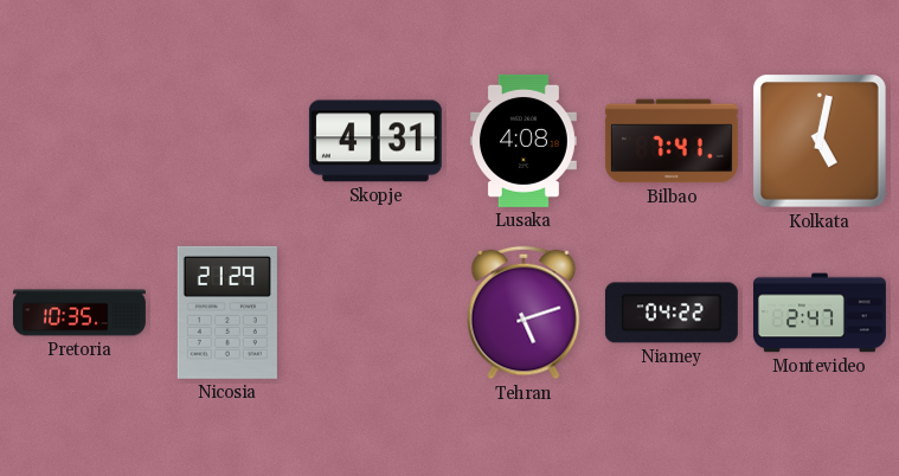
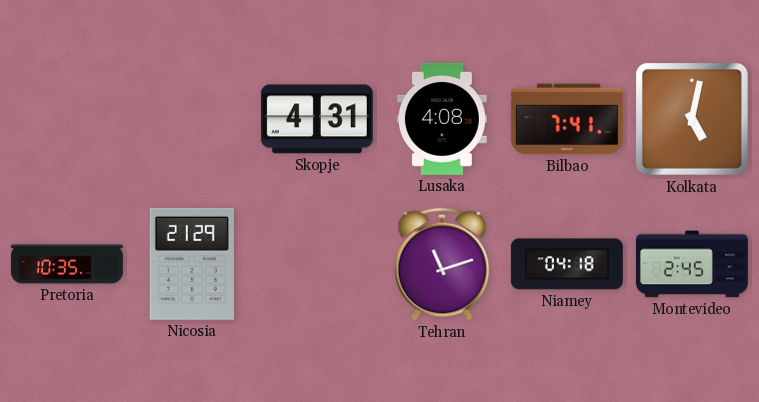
Tehran: 5:12 -> 11:12 (442, 264)
Niamey: 04:22 -> 04:18 (567, 264)
Montevideo: 2:47 -> 2:45 (692, 264)
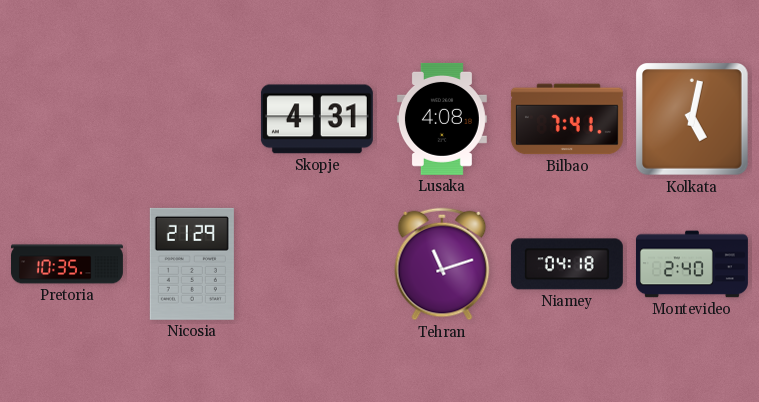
Montevideo: 2:45 -> 2:40 (692, 264)
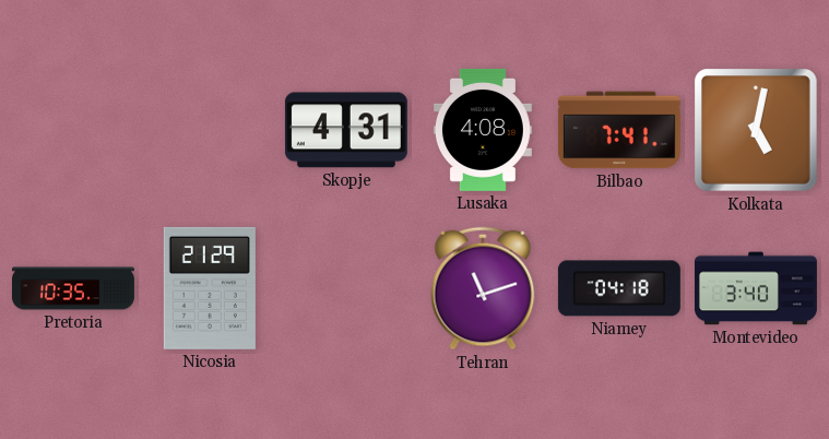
Montevideo: 2:40 -> 3:40 (756, 288)
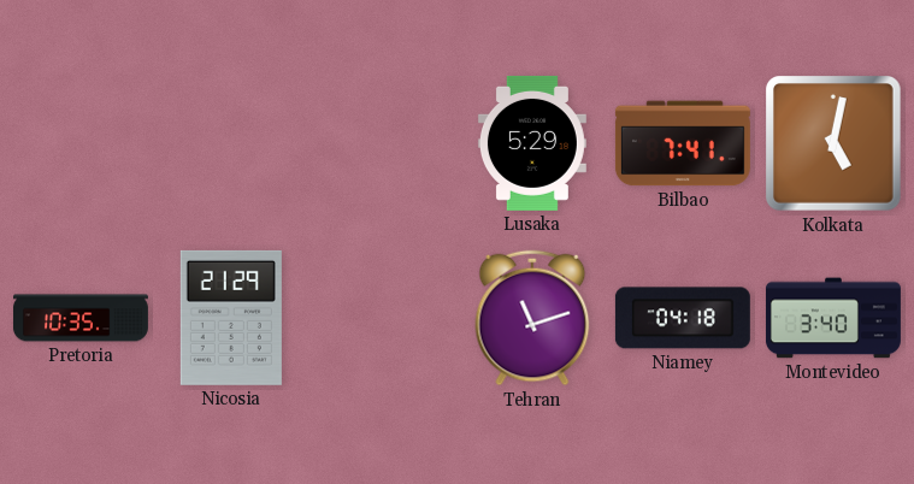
Skopje: 4:31 -> none (346, 130)
Lusaka: 4:08 -> 5:29 (532, 143)
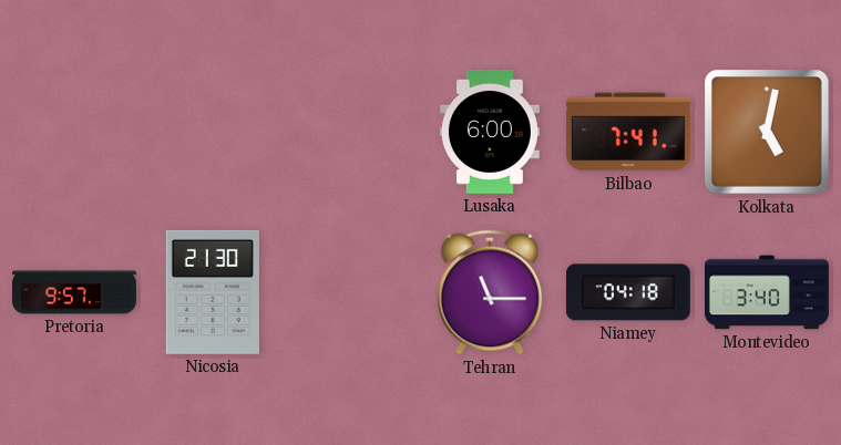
Lusaka: 5:29 -> 6:00 (490, 132)
Pretoria: 10:35 -> 9:57 (74, 292)
Nicosia: 21:29 -> 21:30 (213, 292)
Tehran: 11:12 -> 11:15 (490, 292)
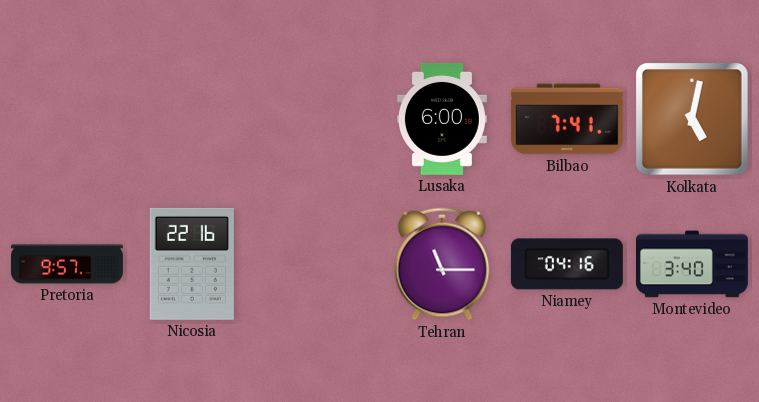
Nicosia: 21:30 -> 22:16 (192, 264)
Niamey: 04:18 -> 04:16 (567, 264)
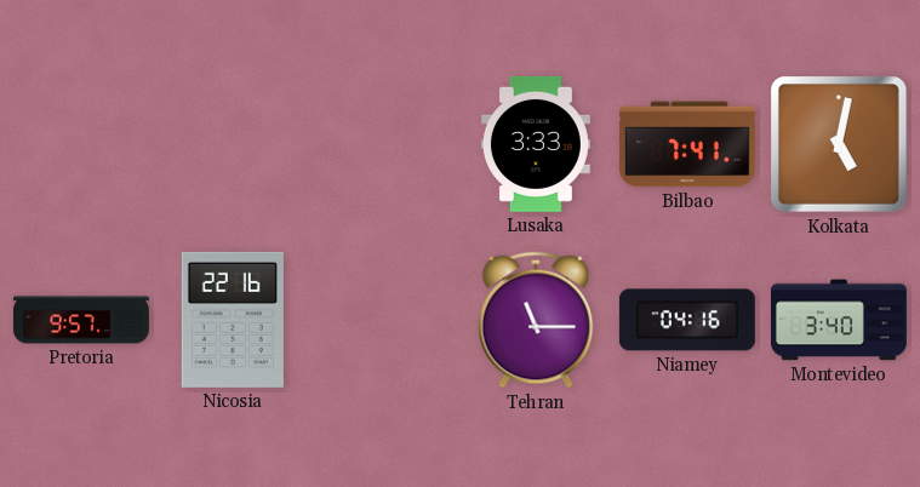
Lusaka: 6:00 -> 3:33 (536, 144)
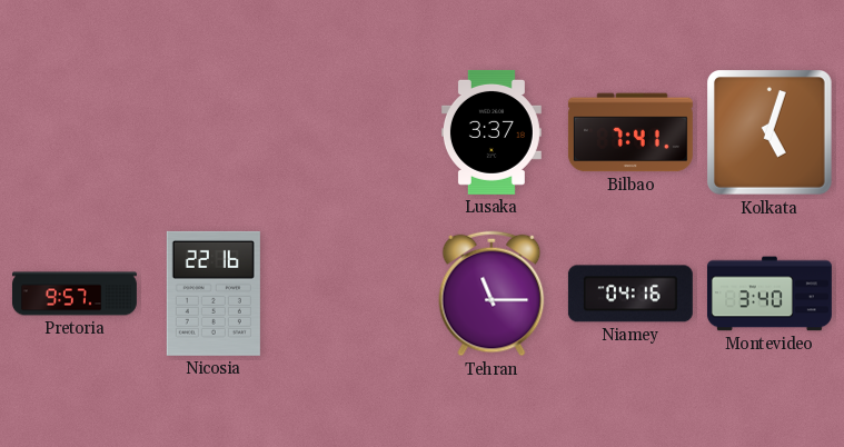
Lusaka: 3:33 -> 3:37 (491, 132)
Kolkata: 5:02 -> 5:03 (769, 132)
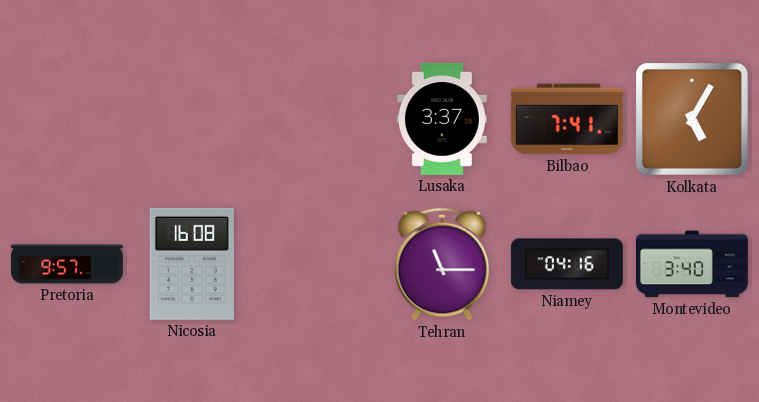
Kolkata: 5:03 -> 5:05 (692, 119)
Nicosia: 22:16 -> 16:08 (192, 264)
